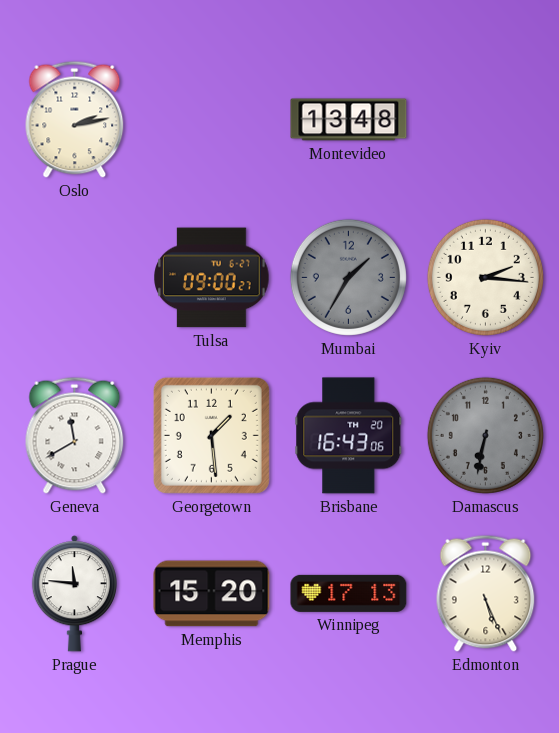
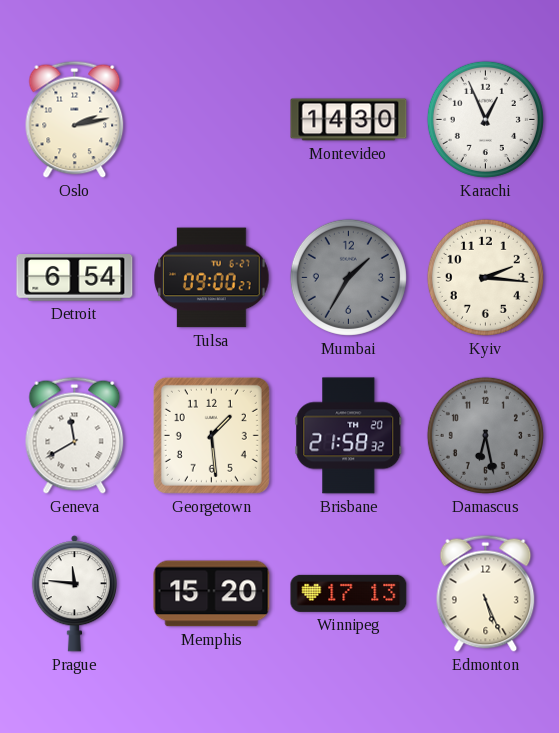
Montevideo: 13:48 -> 14:30 (349, 120)
Karachi: none -> 12:56 (485, 119)
Detroit: none -> 6:54 (75, 278)
Brisbane: 16:43 -> 21:58 (349, 436)
Damascus: 6:32 -> 6:28 (485, 435)
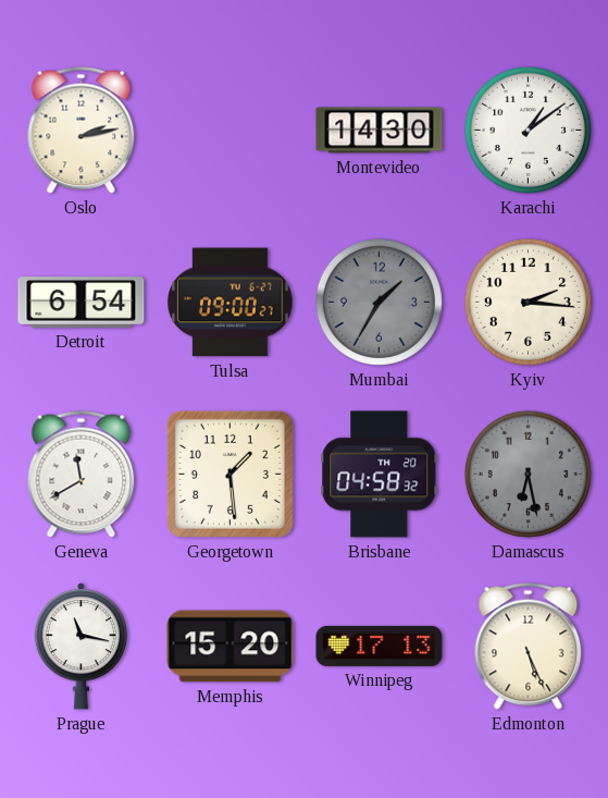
Karachi: 12:56 -> 1:09 (528, 130)
Brisbane: 21:58 -> 04:58 (380, 475)
Prague: 11:46 -> 11:17 (80, 647)
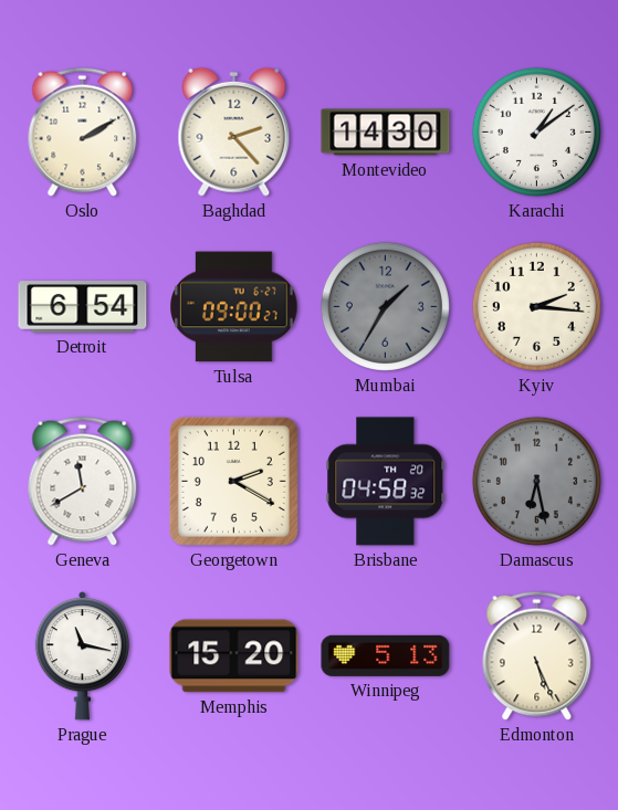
Oslo: 2:13 -> 2:10 (83, 132)
Baghdad: none -> 2:23 (234, 132)
Georgetown: 1:29 -> 2:20 (233, 481)
Winnipeg: 17:13 -> 5:13 (386, 655)
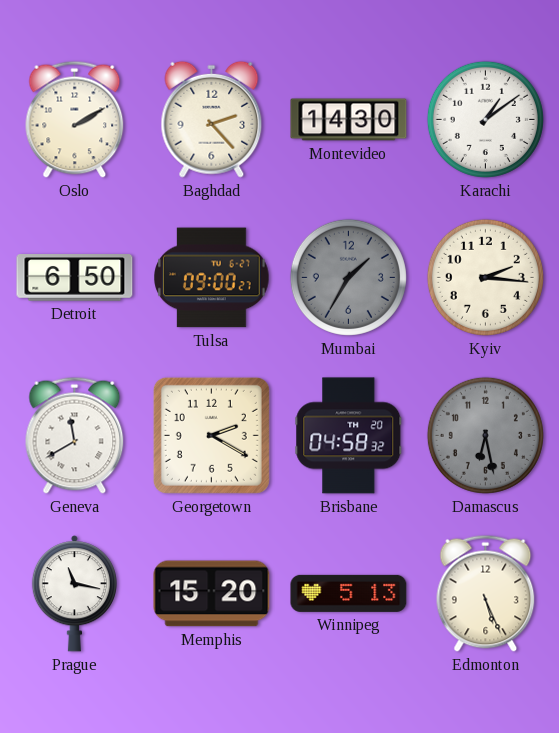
Detroit: 6:54 -> 6:50 (75, 278)
